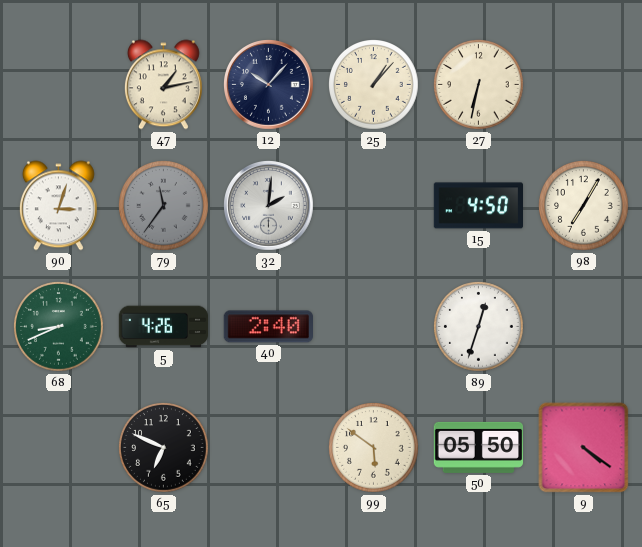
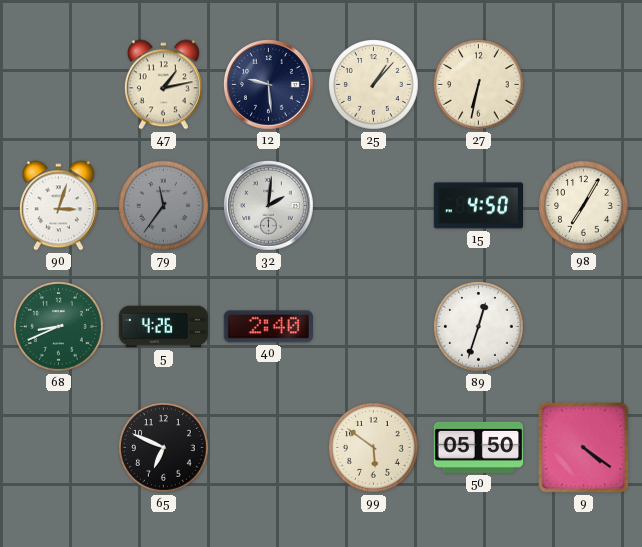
12: 10:07 -> 9:29 (269, 85)
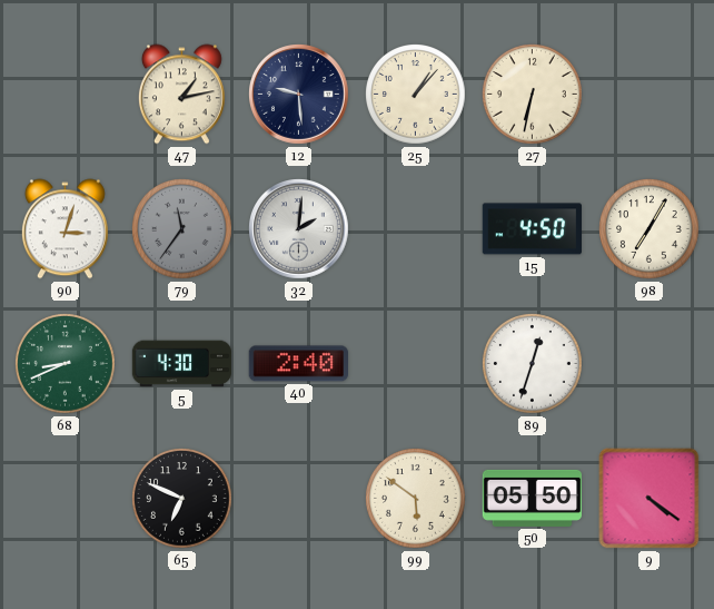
5: 4:26 -> 4:30 (182, 364)
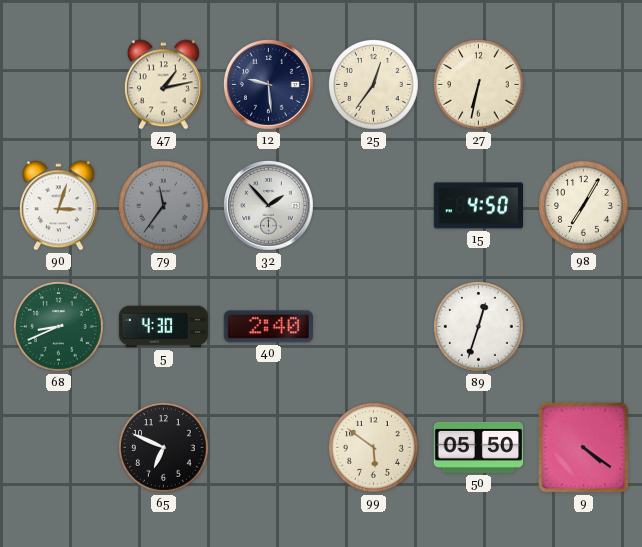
25: 1:07 -> 12:36 (374, 85)
32: 2:01 -> 1:53 (269, 206)
